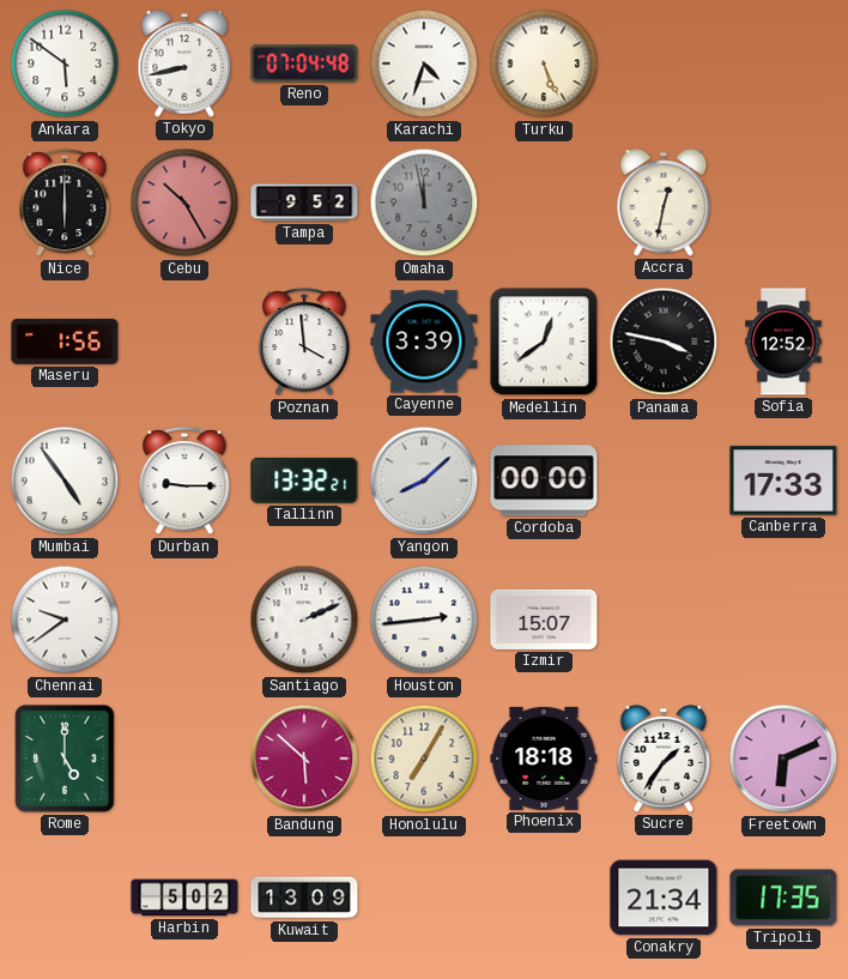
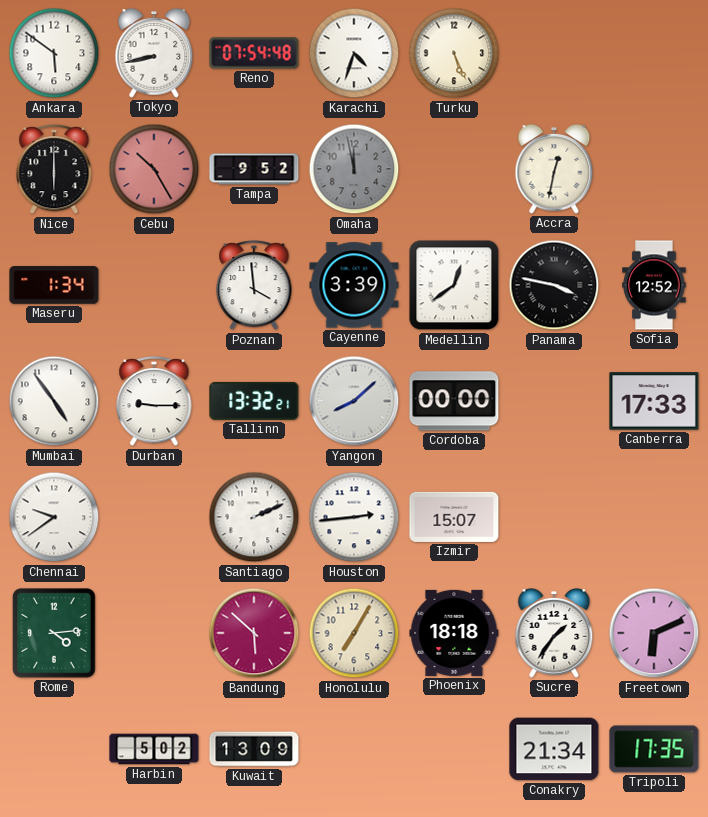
Reno: 07:04 -> 07:54 (254, 53)
Maseru: 1:56 -> 1:34 (54, 285)
Rome: 5:00 -> 4:14 (54, 633)
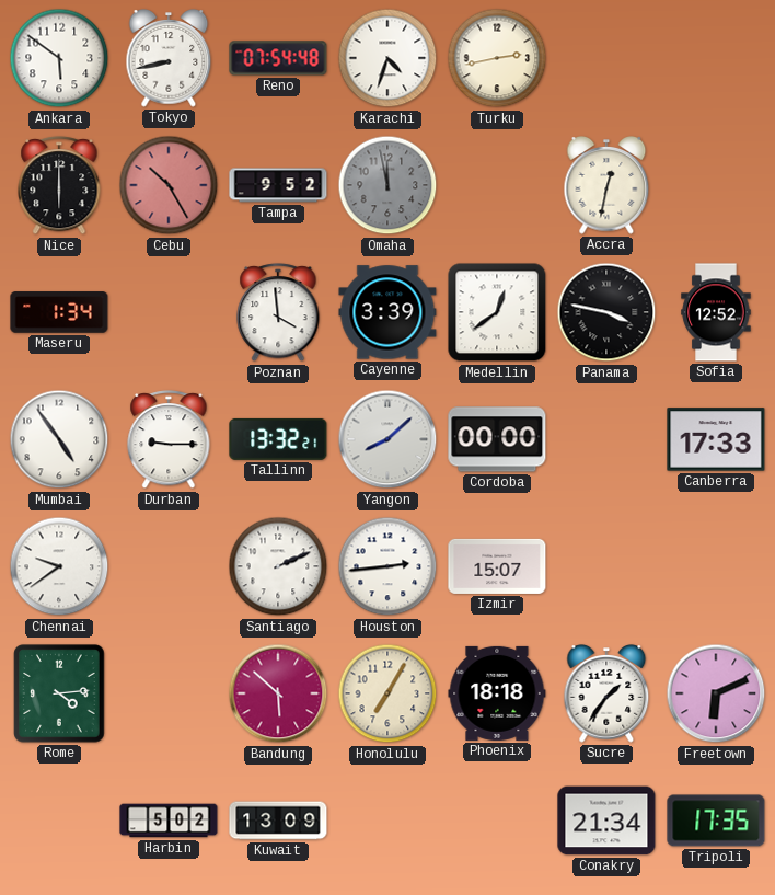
Turku: 5:26 -> 2:43 (497, 58)
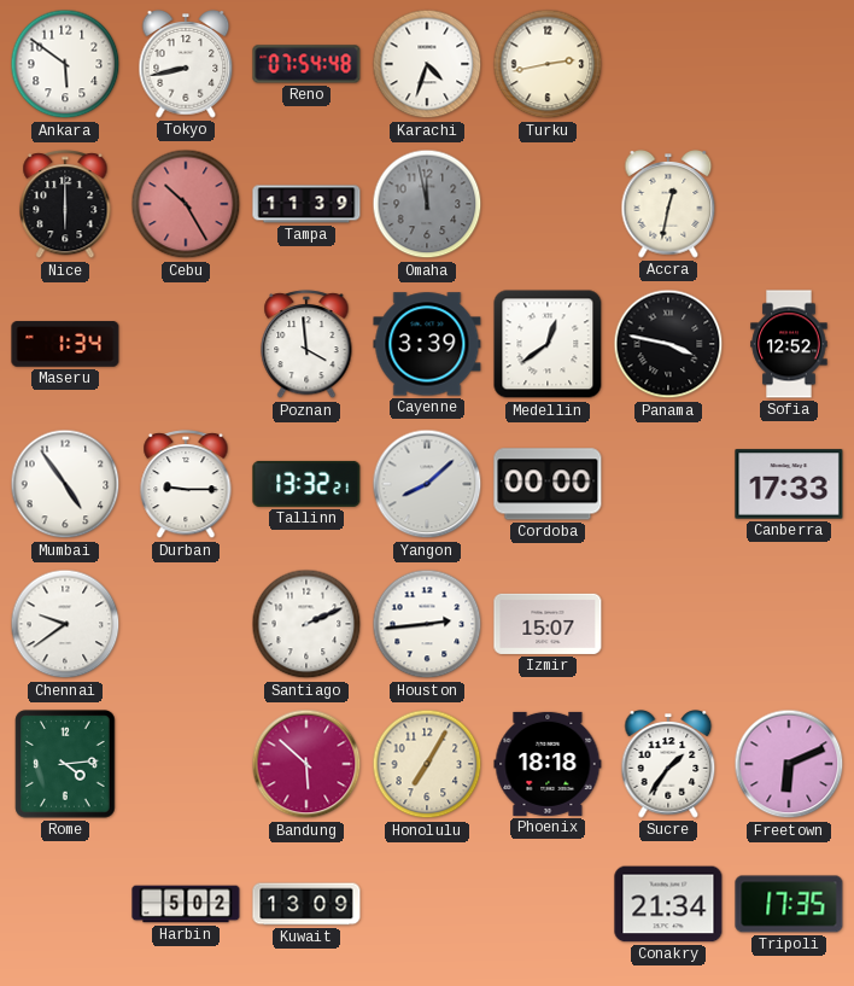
Tampa: 9:52 -> 11:39 (306, 204)
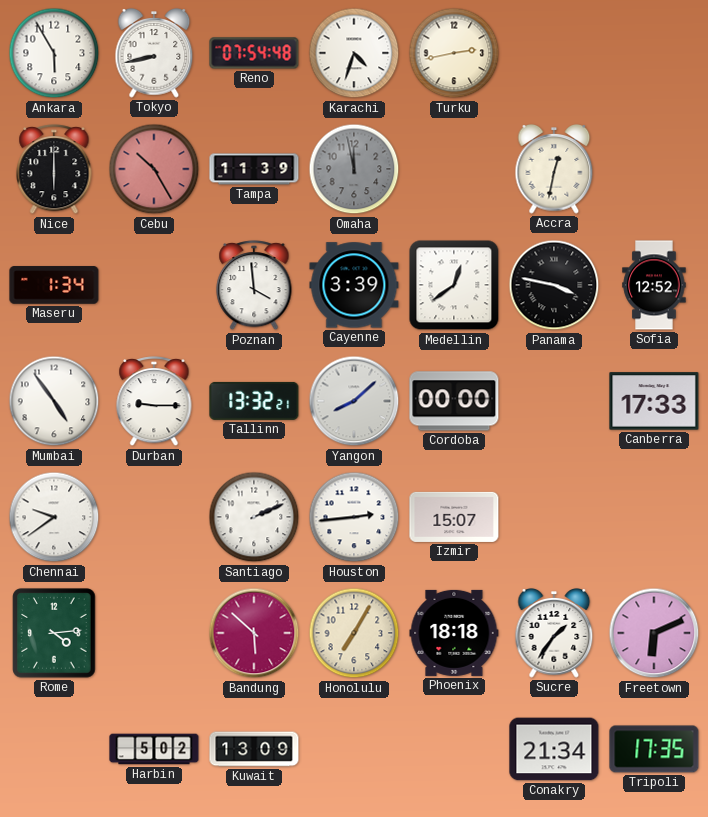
Ankara: 5:51 -> 5:55 (54, 53)
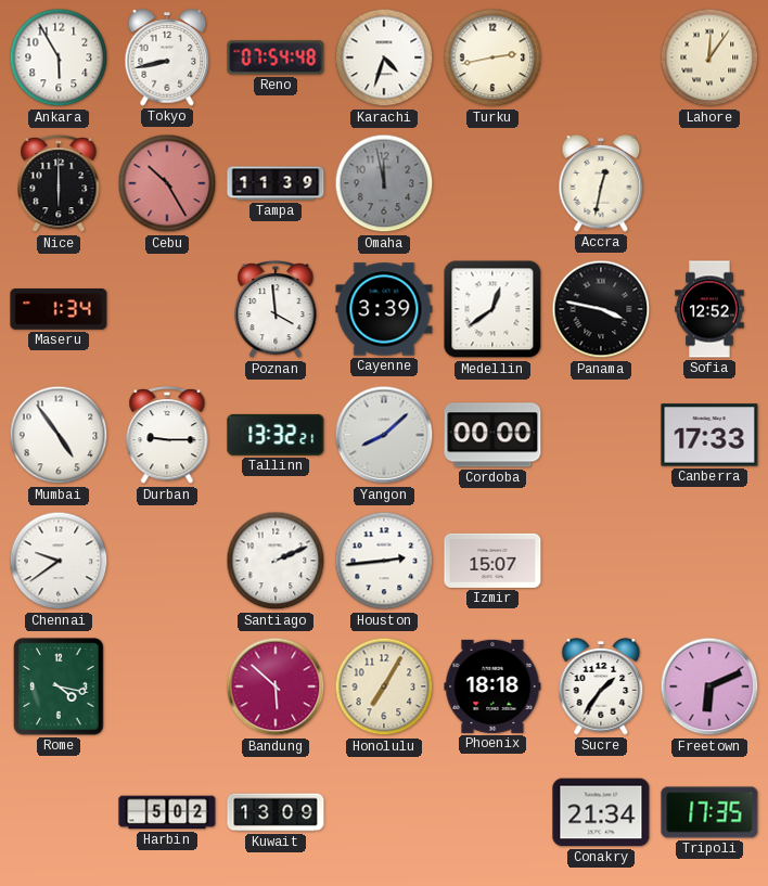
Lahore: none -> 12:06 (709, 57)
Rome: 4:14 -> 4:17 (59, 686)
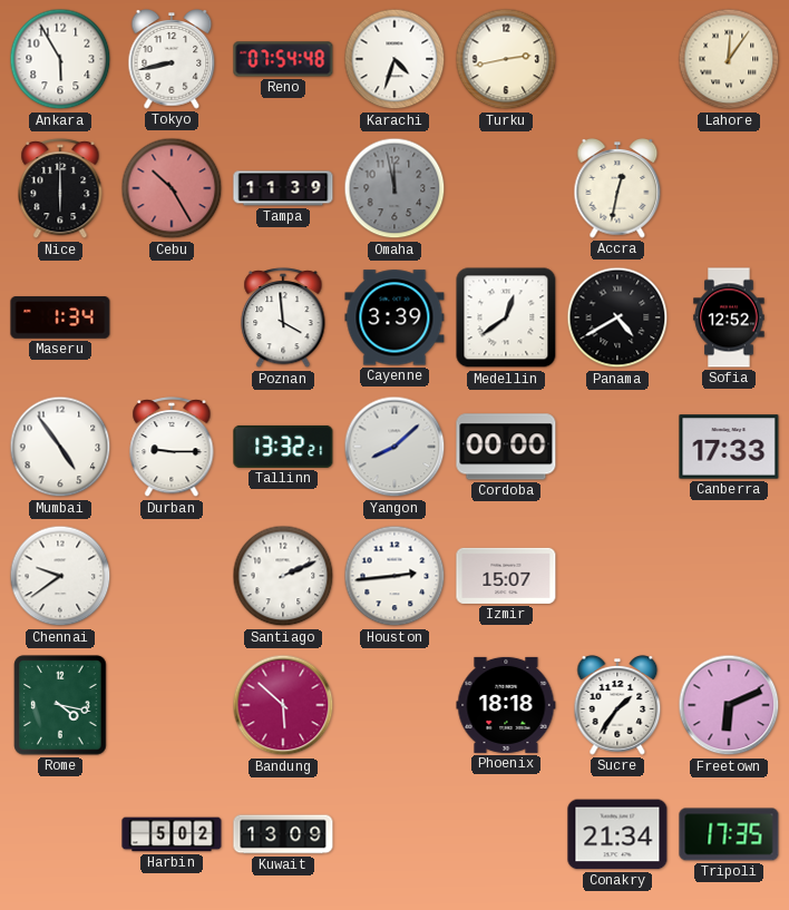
Panama: 3:47 -> 4:40 (617, 317)
Honolulu: 7:05 -> none (384, 686)
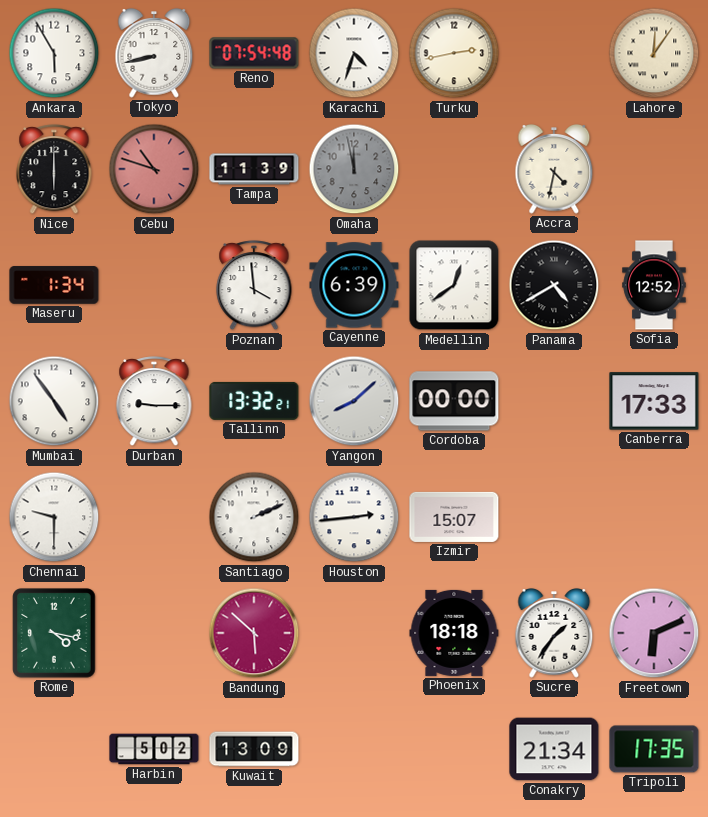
Cebu: 10:25 -> 10:48 (154, 169)
Accra: 12:32 -> 4:32 (554, 170)
Cayenne: 3:39 -> 6:39 (354, 285)
Chennai: 9:39 -> 9:30 (54, 517)
